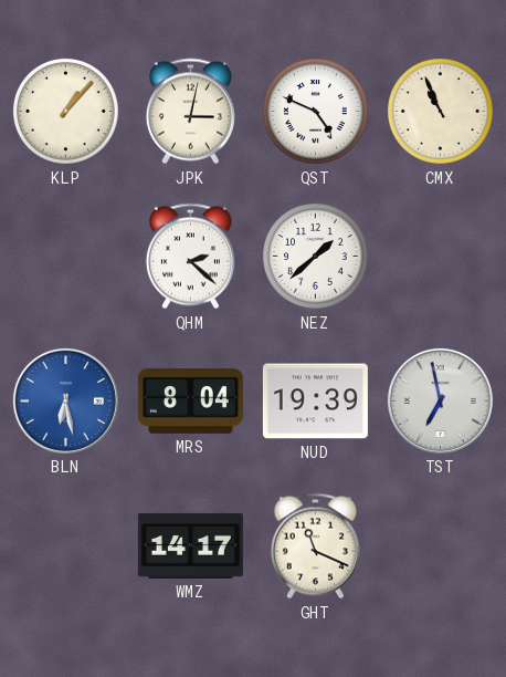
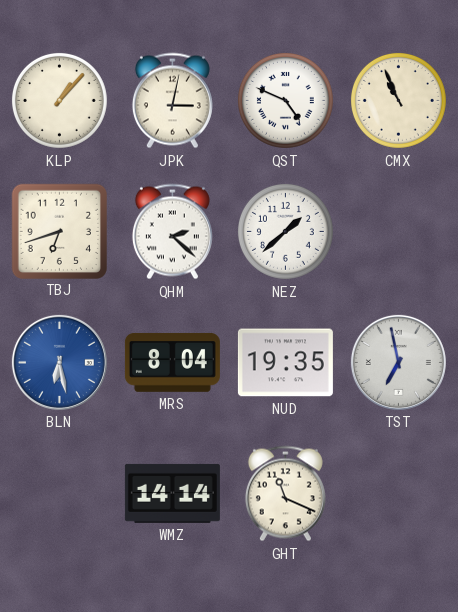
TBJ: none -> 6:42 (59, 231)
NUD: 19:39 -> 19:35 (285, 363)
WMZ: 14:17 -> 14:14 (172, 493)
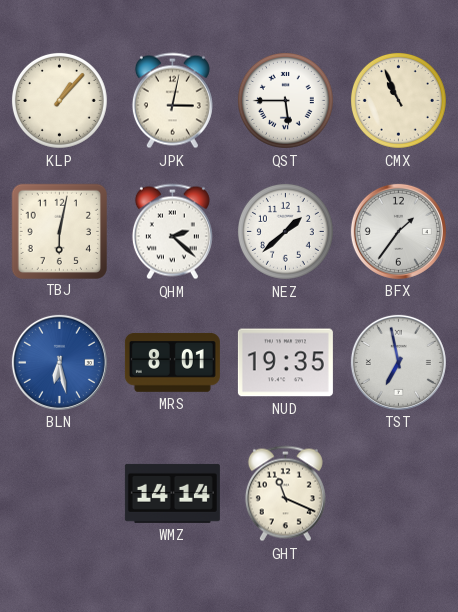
QST: 4:49 -> 5:45 (285, 100)
TBJ: 6:42 -> 6:02 (59, 231)
BFX: none -> 1:36 (398, 231)
MRS: 8:04 -> 8:01 (172, 362)
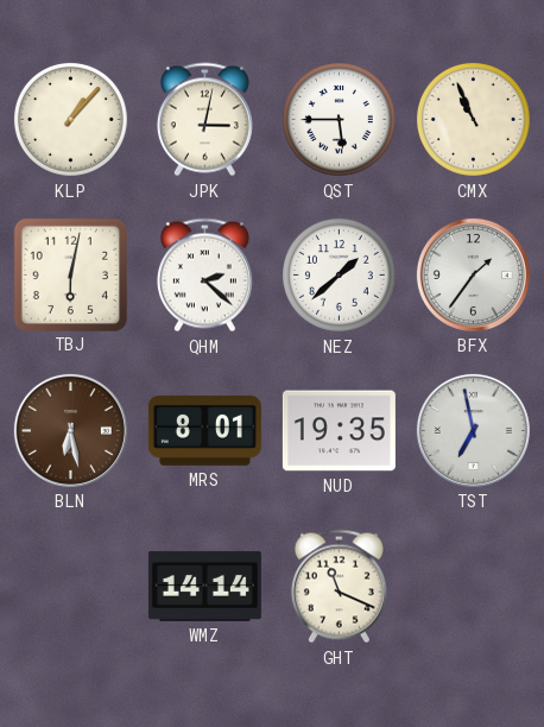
BLN dial: blue -> brown (70, 430)
